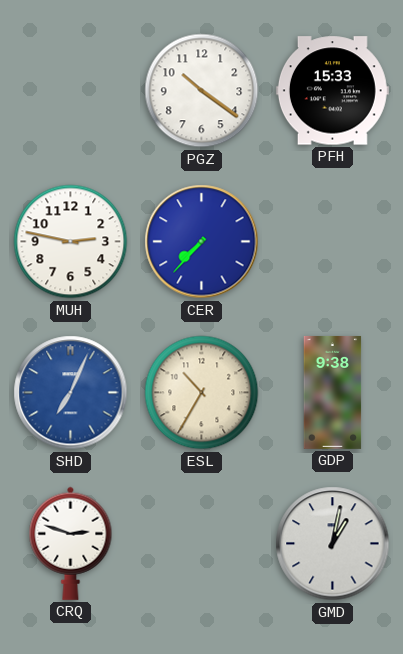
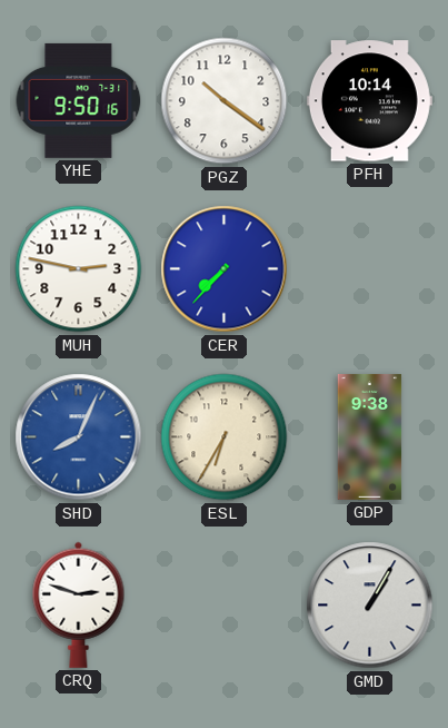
YHE: none -> 9:50 (79, 100)
PFH: 15:33 -> 10:14 (369, 101)
SHD: 7:04 -> 8:04 (79, 437)
ESL: 10:35 -> 6:35 (225, 437)
GMD: 1:02 -> 1:05 (370, 606)
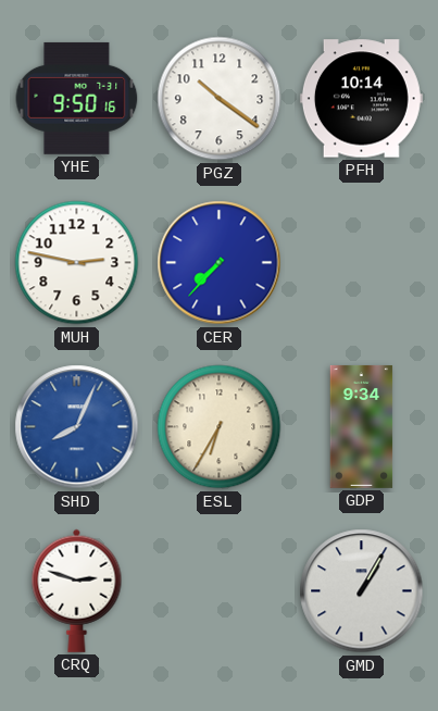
GDP: 9:38 -> 9:34 (362, 426)
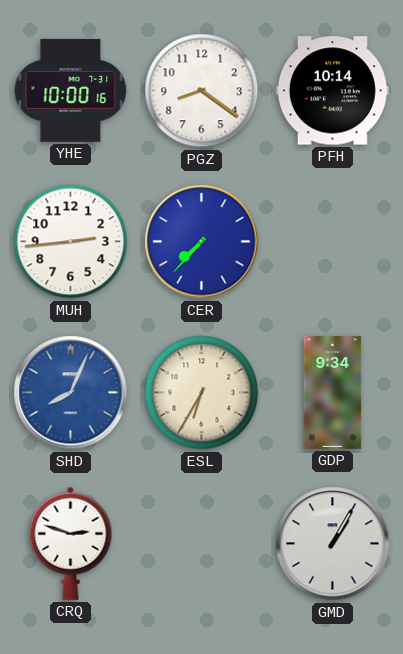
YHE: 9:50 -> 10:00 (71, 90)
PGZ: 10:21 -> 8:21 (202, 91)
MUH: 2:47 -> 2:44 (71, 242)
